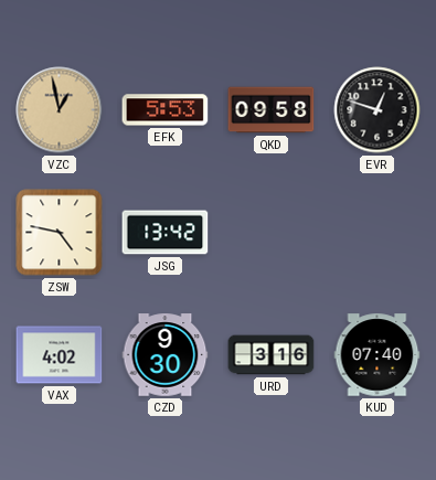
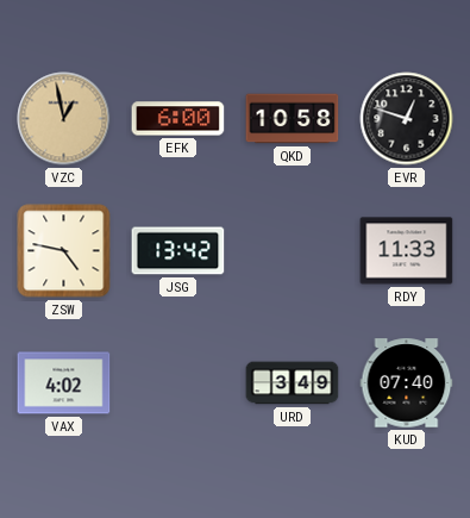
EFK: 5:53 -> 6:00 (178, 119)
QKD: 09:58 -> 10:58 (293, 119)
RDY: none -> 11:33 (407, 251)
CZD: 9:30 -> none (166, 355)
URD: 3:16 -> 3:49 (293, 383)
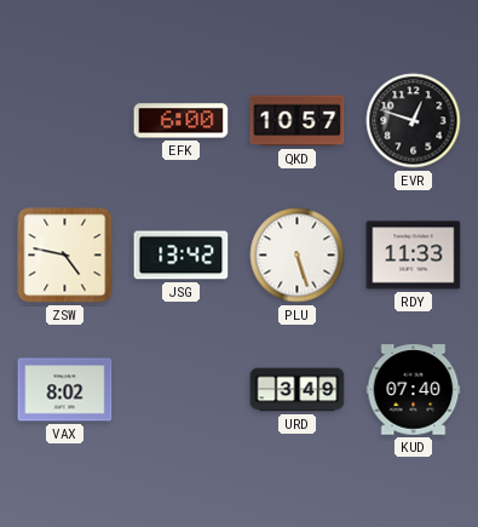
VZC: 12:58 -> none (64, 119)
QKD: 10:58 -> 10:57 (298, 121)
PLU: none -> 5:27 (298, 256)
VAX: 4:02 -> 8:02 (65, 390)
